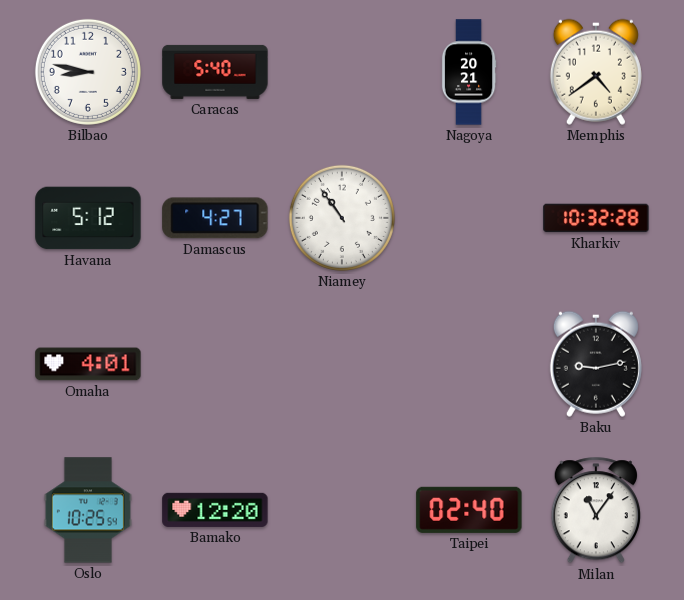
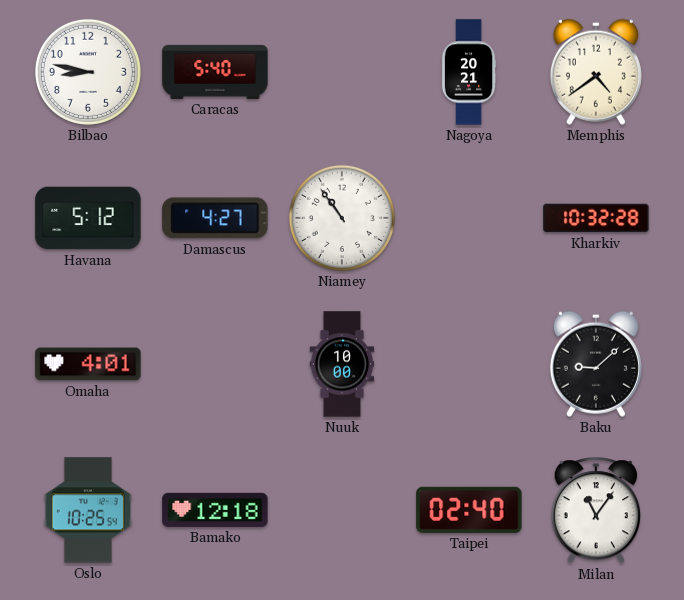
Nuuk: none -> 10:00 (342, 364)
Baku: 9:13 -> 9:08 (596, 364)
Bamako: 12:20 -> 12:18 (215, 510)
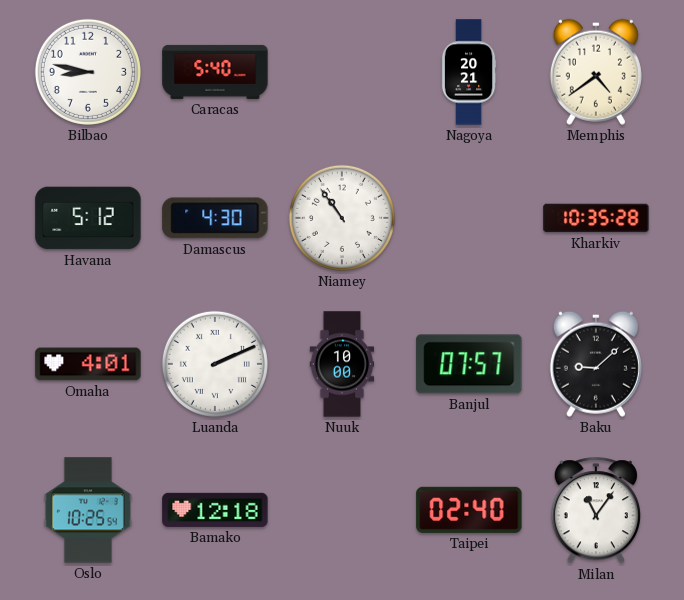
Damascus: 4:27 -> 4:30 (215, 218)
Kharkiv: 10:32 -> 10:35 (596, 218)
Luanda: none -> 2:11 (215, 364)
Banjul: none -> 07:57 (469, 364)
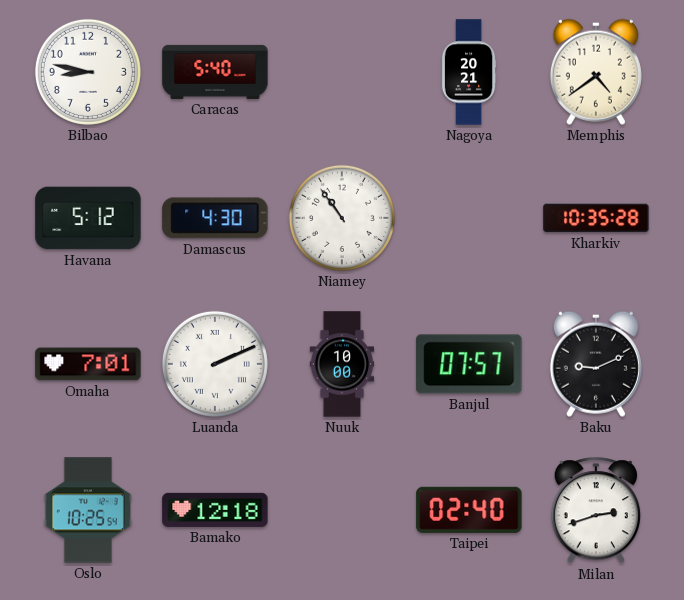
Omaha: 4:01 -> 7:01 (88, 364)
Baku: 9:08 -> 9:11 (596, 364)
Milan: 11:06 -> 2:42 (596, 511)
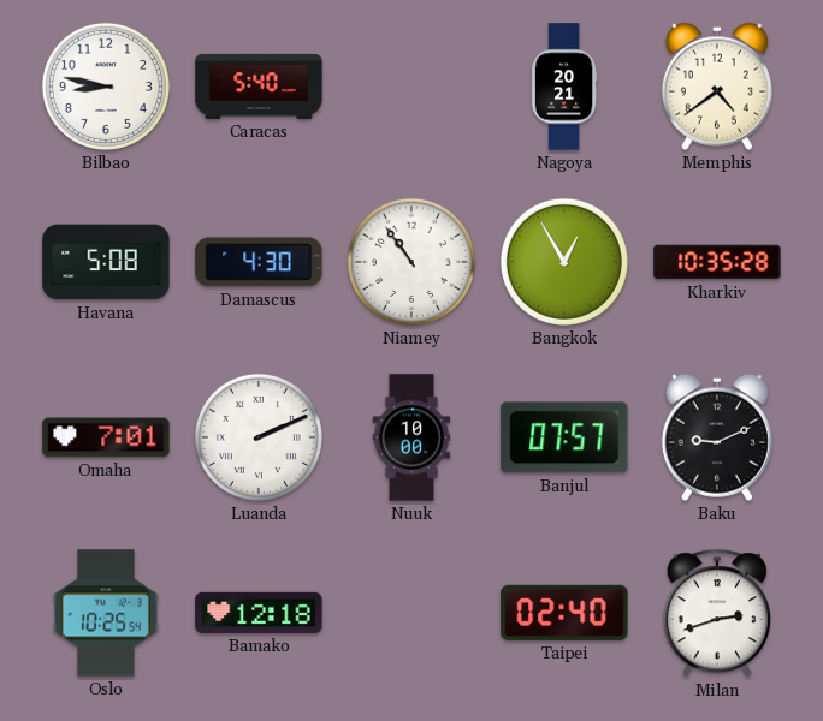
Havana: 5:12 -> 5:08 (106, 262)
Bangkok: none -> 12:55 (564, 262)
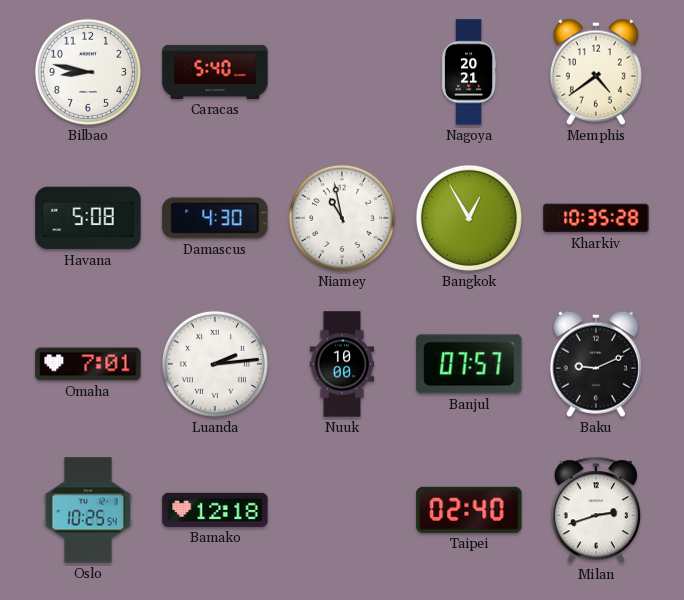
Niamey: 10:54 -> 10:58 (342, 218)
Luanda: 2:11 -> 2:14 (215, 364)
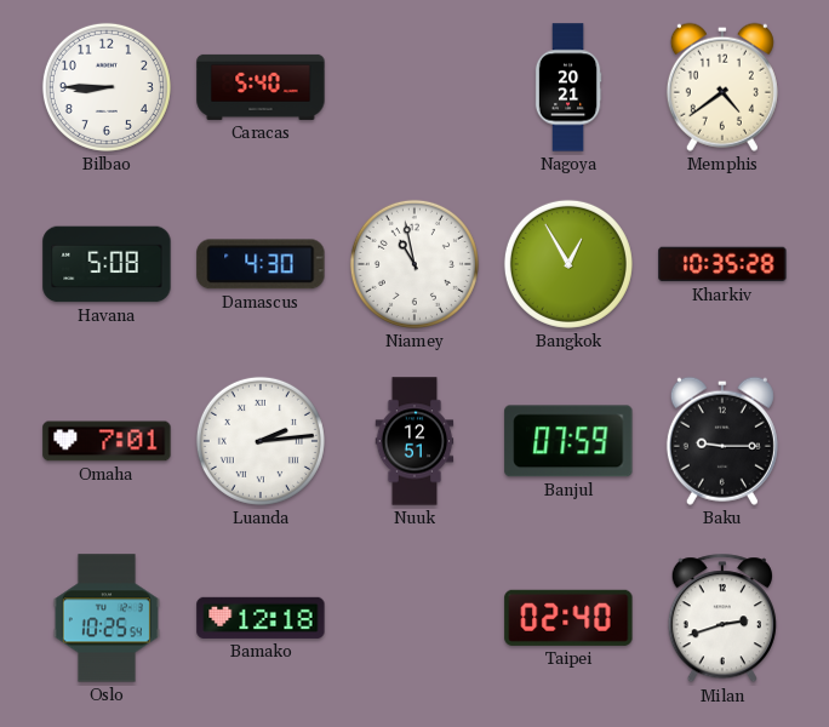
Bilbao: 8:47 -> 8:45 (107, 87)
Nuuk: 10:00 -> 12:51 (414, 441)
Banjul: 07:57 -> 07:59 (568, 441)
Baku: 9:11 -> 9:15 (722, 441)
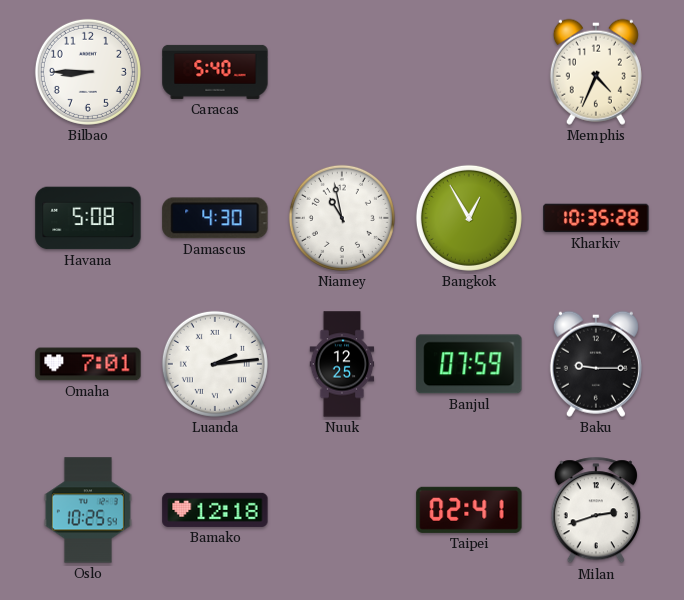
Nagoya: 20:21 -> none (568, 87)
Memphis: 4:39 -> 4:34 (596, 72)
Nuuk: 12:51 -> 12:25 (342, 364)
Taipei: 02:40 -> 02:41 (469, 510)
